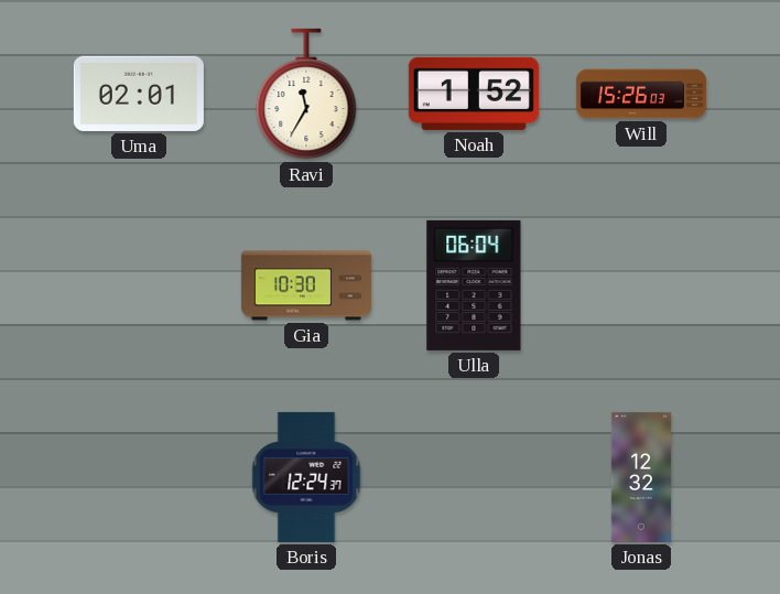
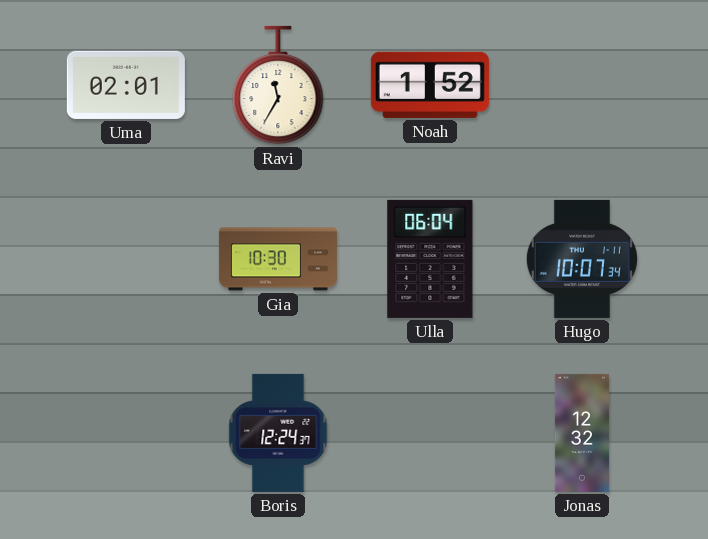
Will: 15:26 -> none (641, 94)
Hugo: none -> 10:07 (582, 259)
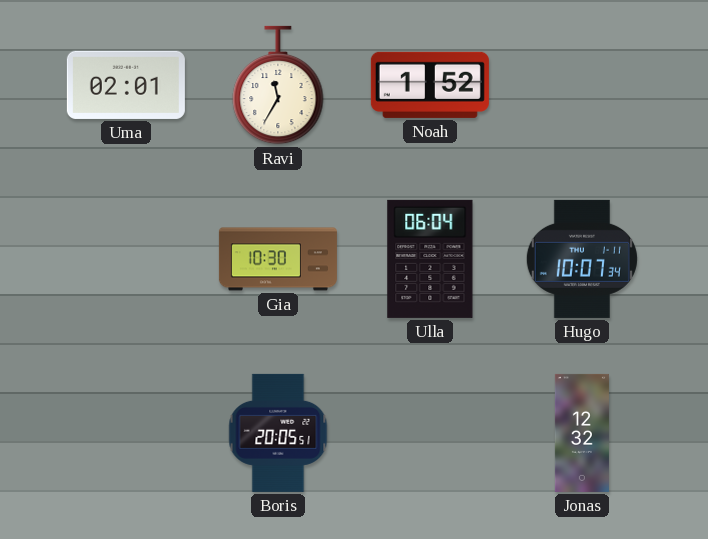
Boris: 12:24 -> 20:05 (278, 433)
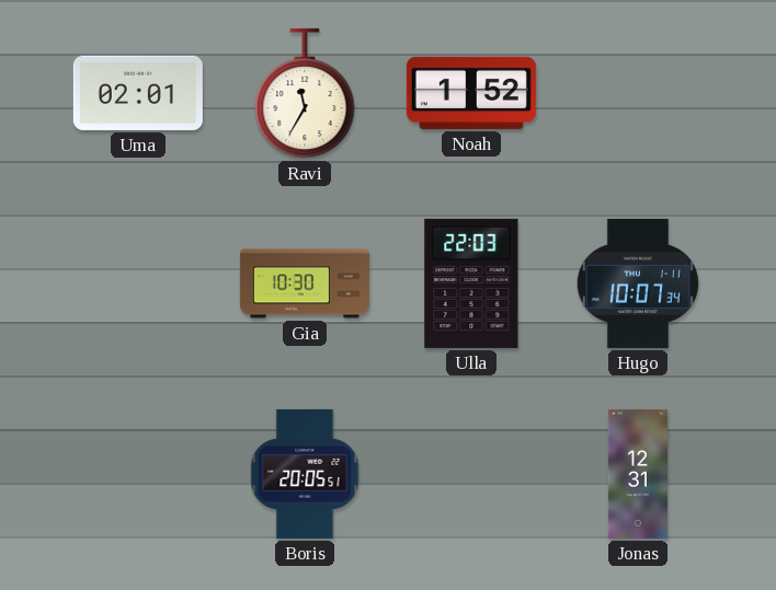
Ulla: 06:04 -> 22:03 (471, 284)
Jonas: 12:32 -> 12:31 (638, 474)
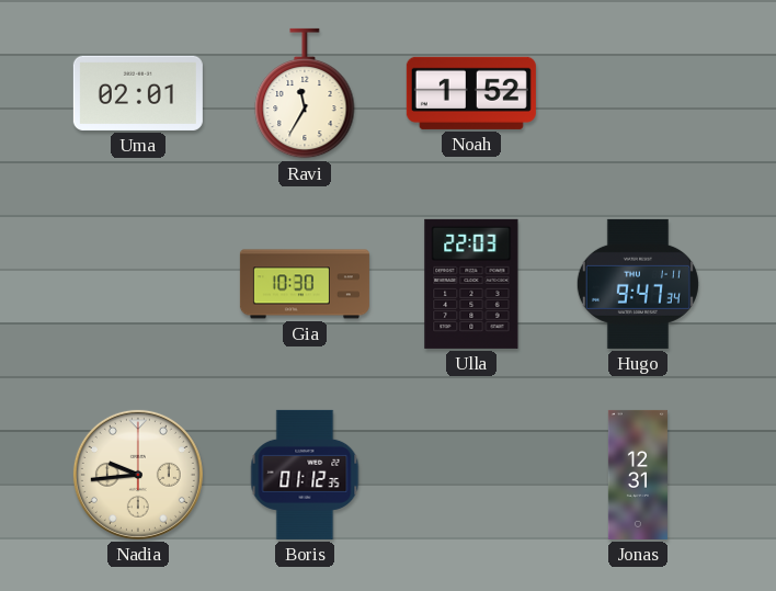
Hugo: 10:07 -> 9:47 (638, 284)
Nadia: none -> 9:44 (138, 475)
Boris: 20:05 -> 01:12 (305, 475)
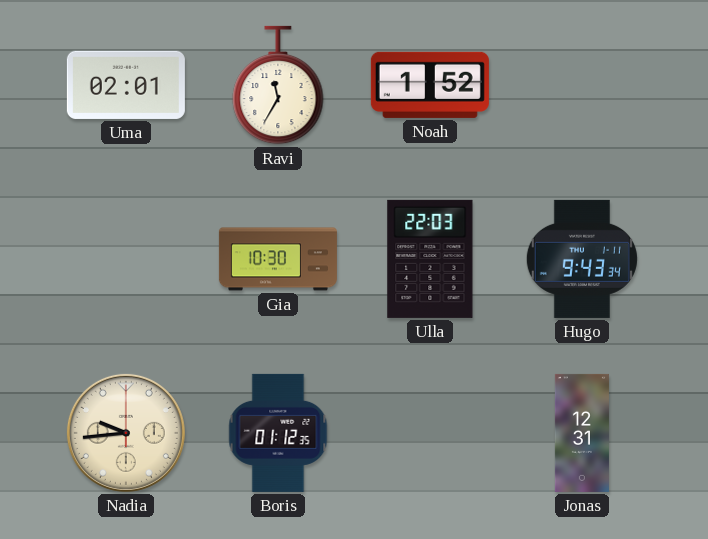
Hugo: 9:47 -> 9:43 (582, 259)
